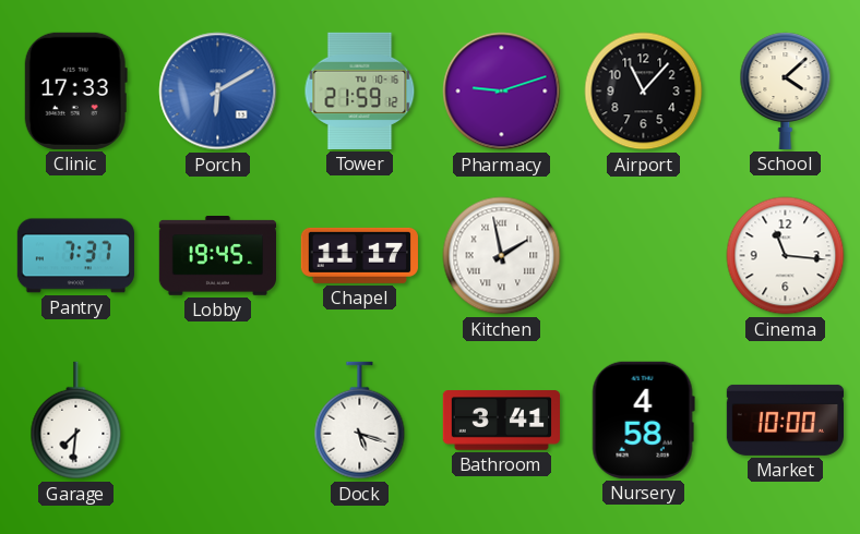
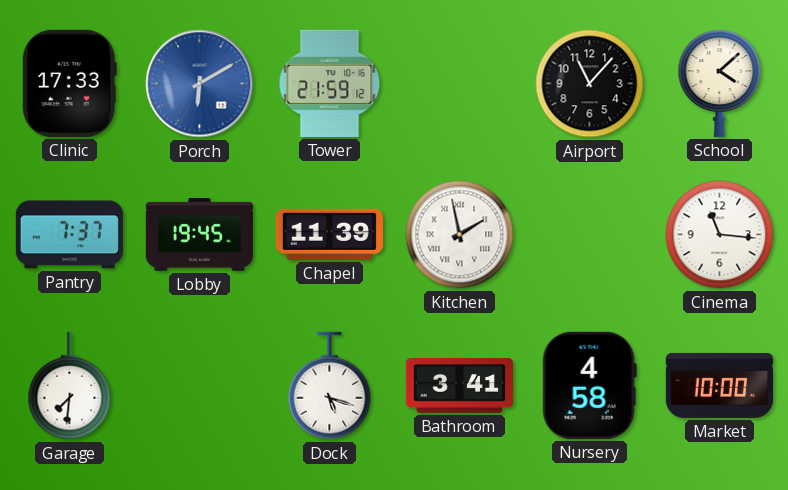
Pharmacy: 9:12 -> none (502, 92)
Chapel: 11:17 -> 11:39 (329, 234)
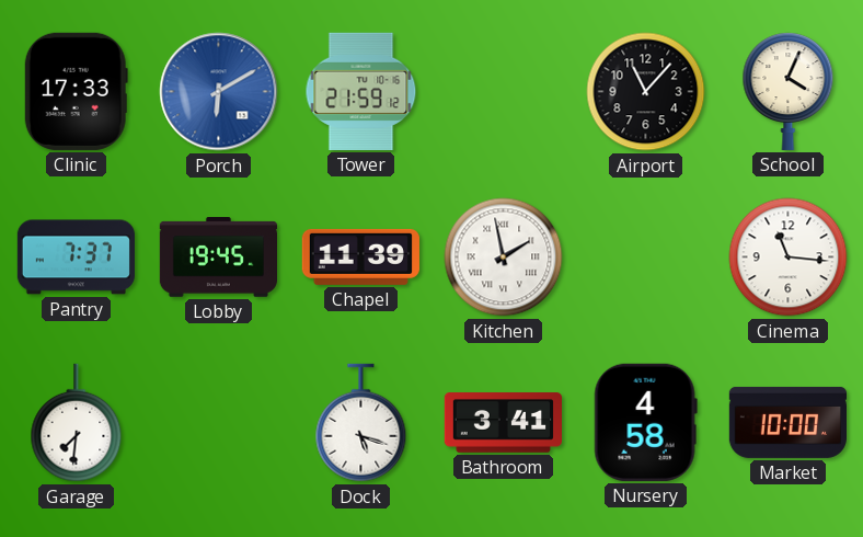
School: 4:08 -> 4:04 (789, 91)
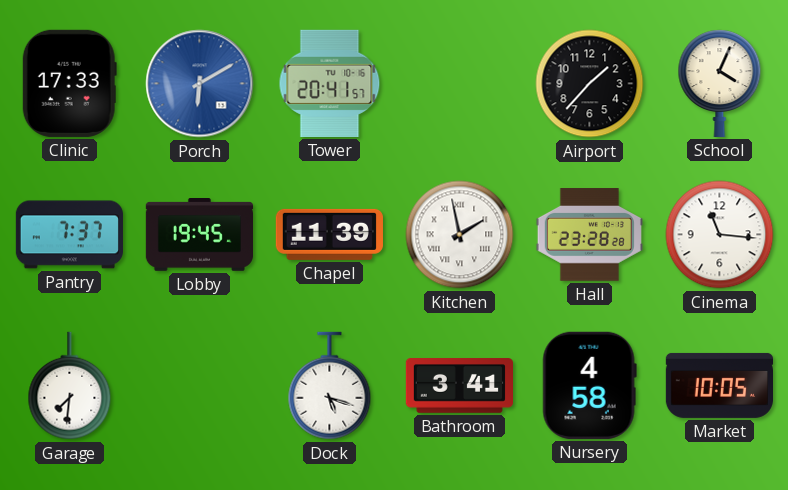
Tower: 21:59 -> 20:41 (330, 83)
Airport: 11:07 -> 1:37 (590, 84)
Hall: none -> 23:28 (589, 235)
Market: 10:00 -> 10:05 (719, 385)
